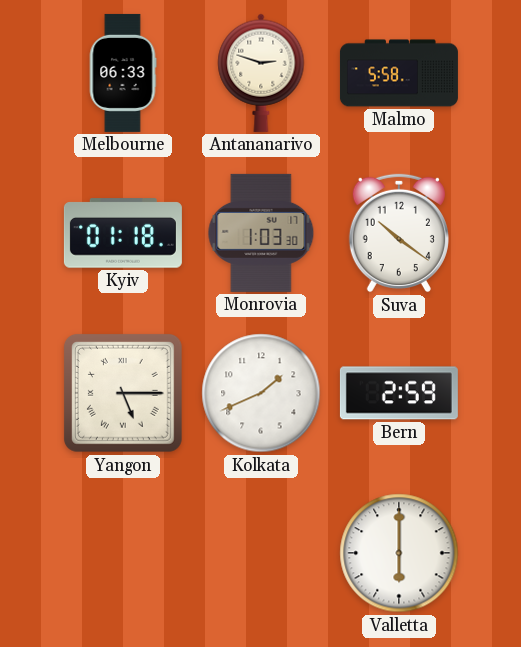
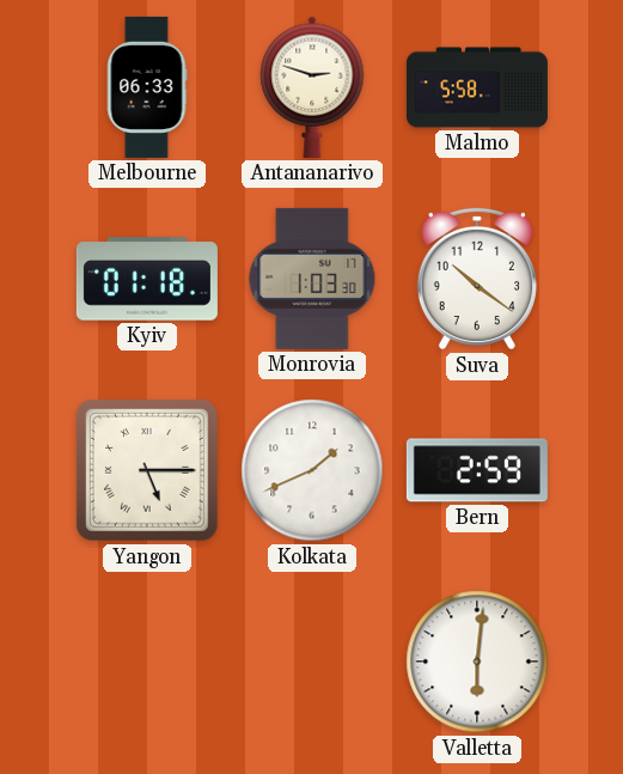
Valletta: 6:00 -> 6:01 (477, 662)
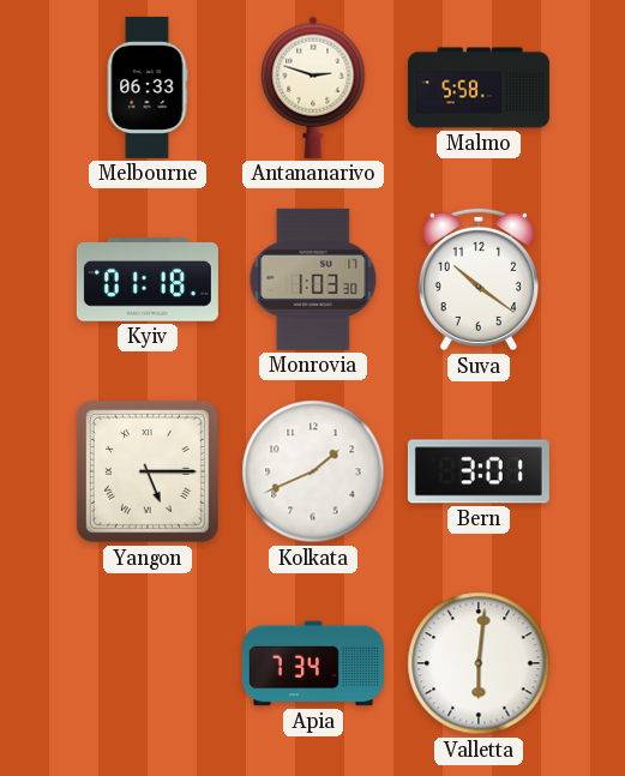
Bern: 2:59 -> 3:01 (479, 471)
Apia: none -> 7:34 (313, 663)
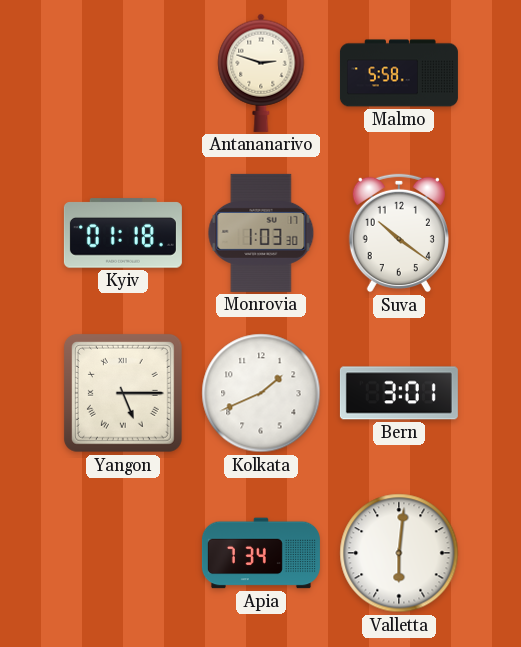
Melbourne: 06:33 -> none (148, 88)
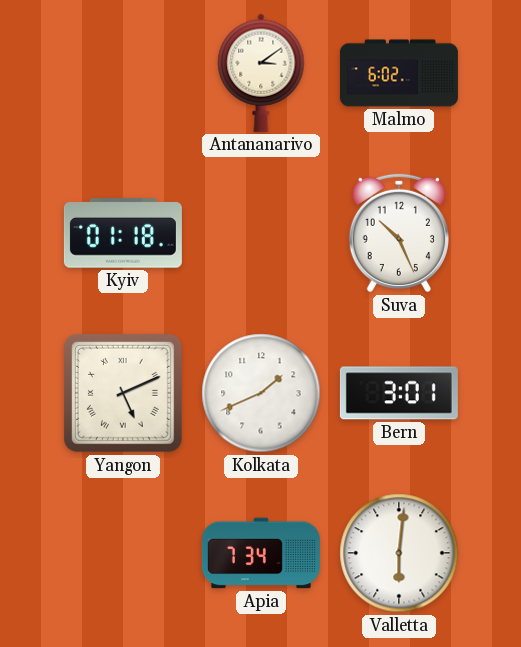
Antananarivo: 2:48 -> 3:09 (261, 73)
Malmo: 5:58 -> 6:02 (399, 73)
Monrovia: 1:03 -> none (261, 233)
Suva: 10:21 -> 10:26 (399, 233)
Yangon: 5:15 -> 5:11 (123, 393)
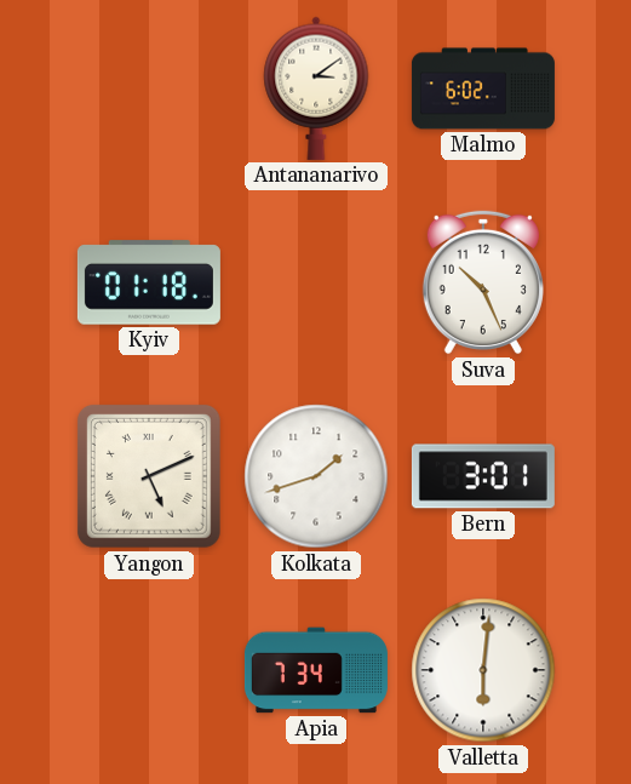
Kolkata: 1:41 -> 1:42 (316, 476)
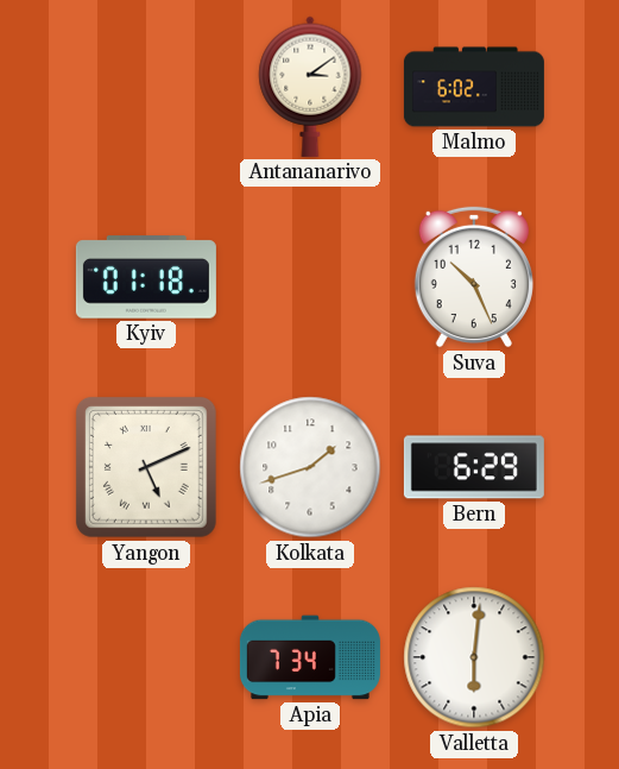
Bern: 3:01 -> 6:29 (474, 467)
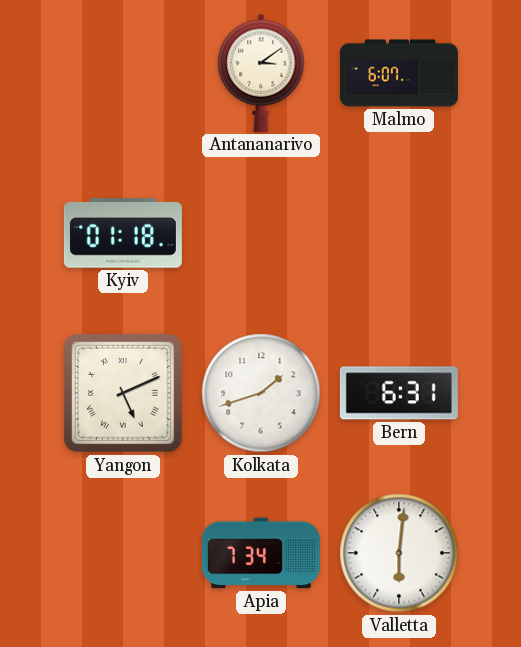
Malmo: 6:02 -> 6:07 (399, 73)
Suva: 10:26 -> none (474, 277)
Bern: 6:29 -> 6:31 (399, 393)
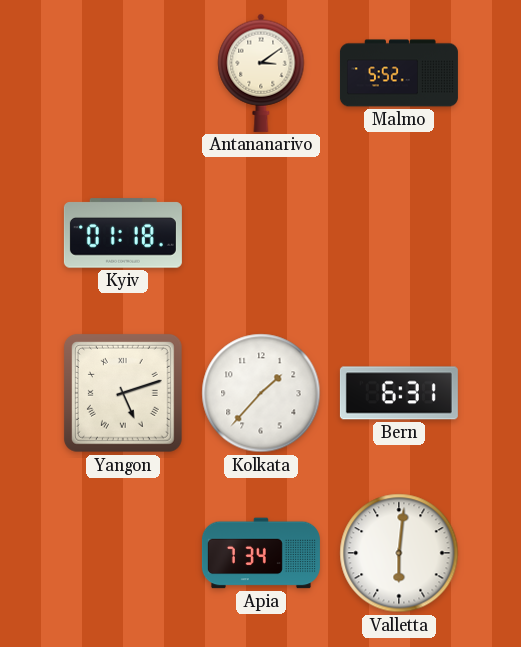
Malmo: 6:07 -> 5:52 (399, 73)
Yangon: 5:11 -> 5:12 (123, 393)
Kolkata: 1:42 -> 1:37 (261, 393)
